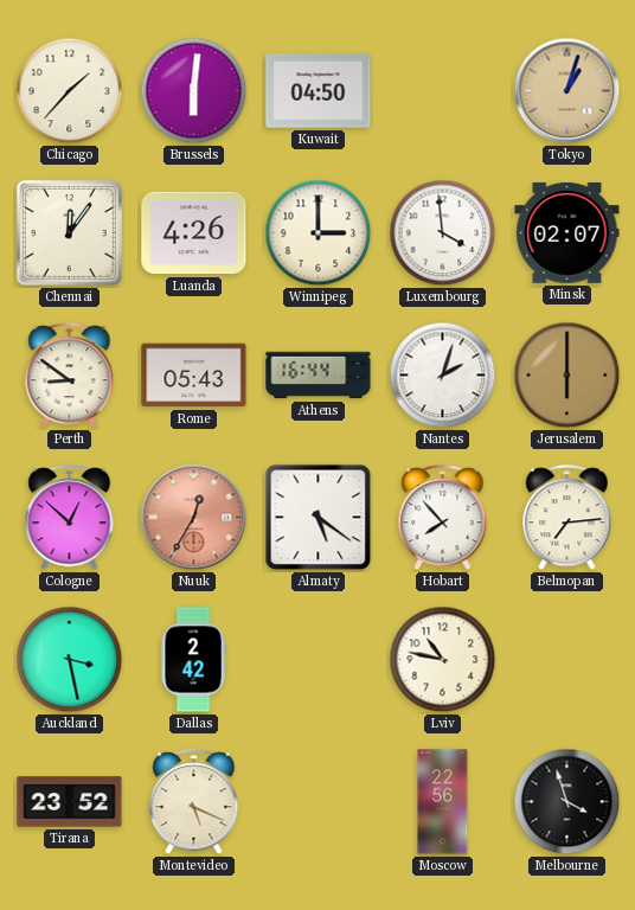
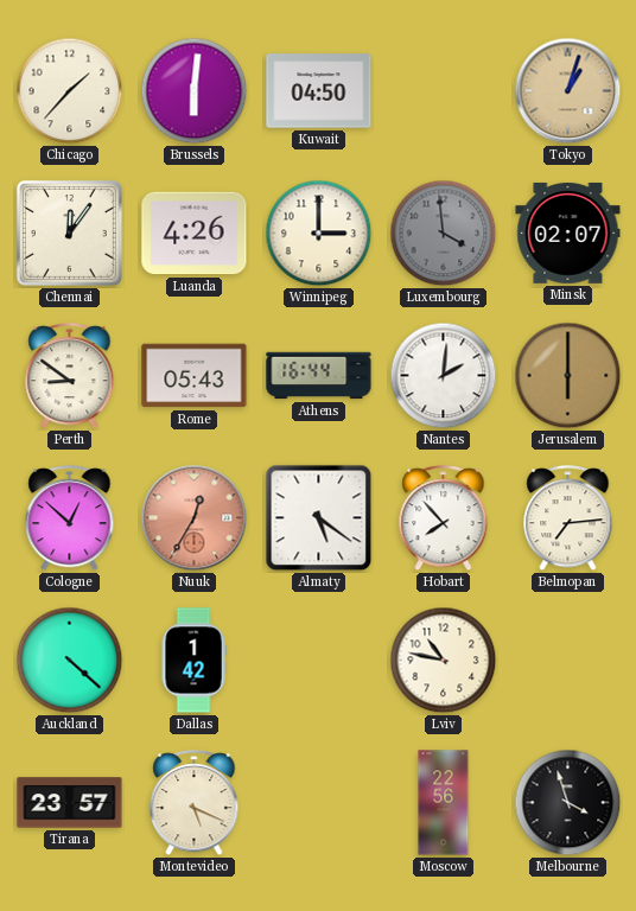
Luxembourg dial: white -> grey (444, 234)
Nantes: 2:03 -> 2:01 (444, 376)
Auckland: 3:28 -> 4:22 (70, 661)
Dallas: 2:42 -> 1:42 (193, 661)
Tirana: 23:52 -> 23:57 (70, 803)
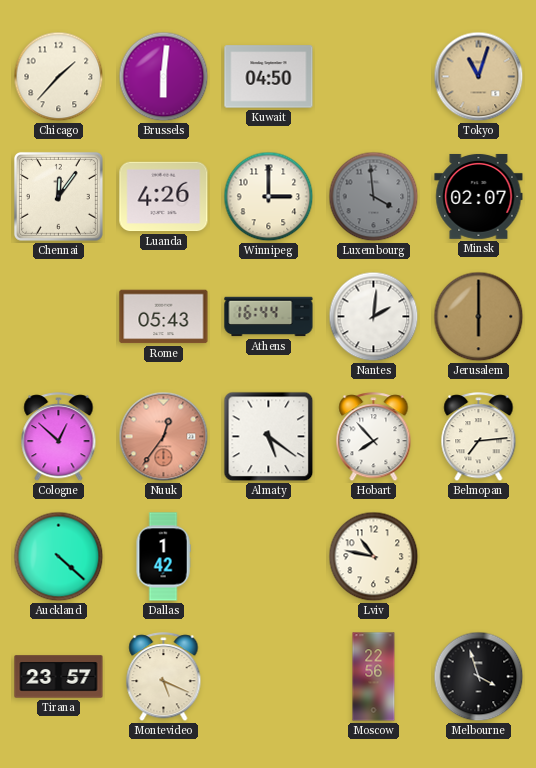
Tokyo: 1:03 -> 11:03 (479, 77)
Perth: 8:51 -> none (70, 376)
Nuuk: 12:35 -> 12:36 (164, 437)
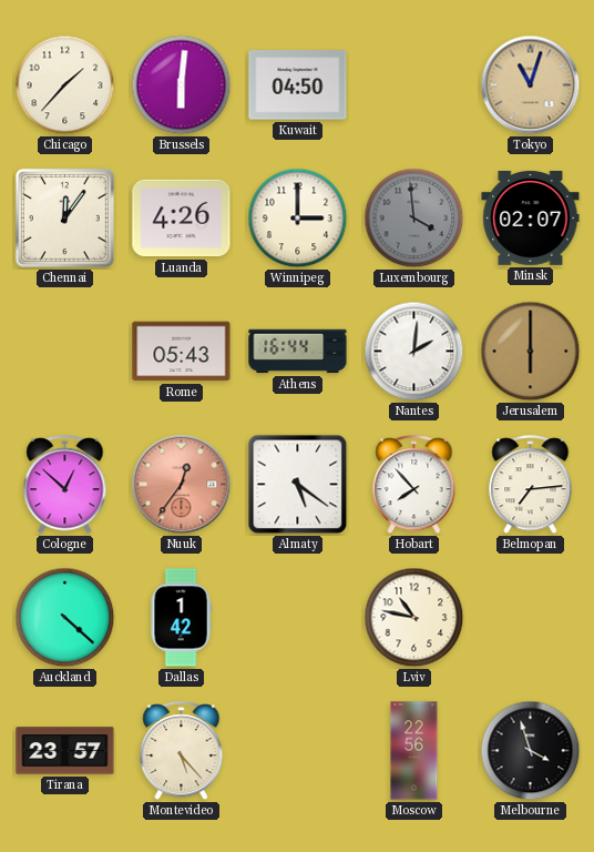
Montevideo: 5:19 -> 5:23 (182, 751)
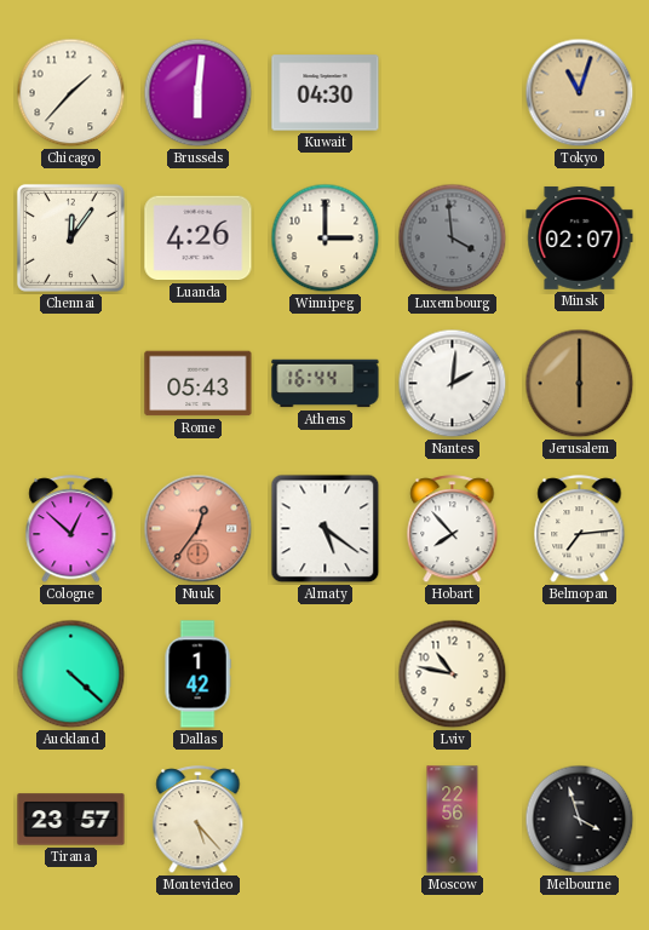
Kuwait: 04:50 -> 04:30 (326, 93)
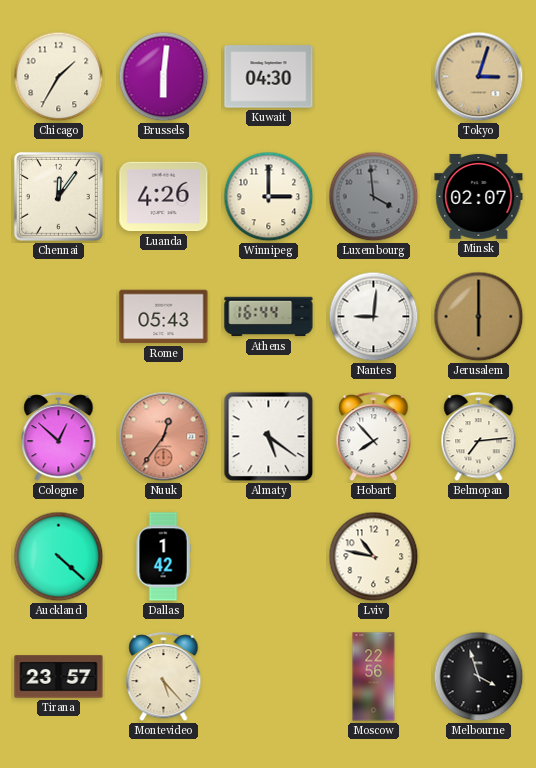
Chicago: 1:37 -> 1:35 (59, 77)
Tokyo: 11:03 -> 3:03 (479, 77)
Nantes: 2:01 -> 9:01 (374, 317)
